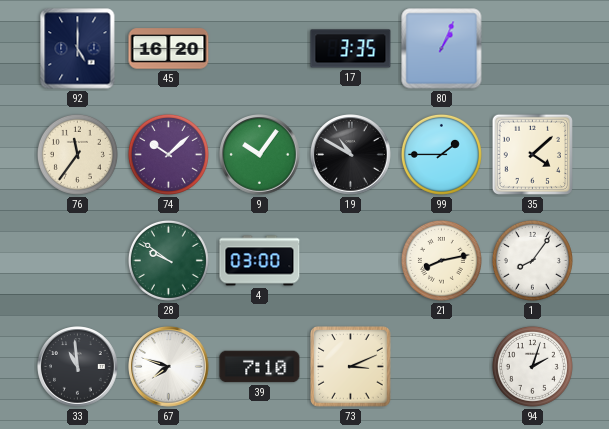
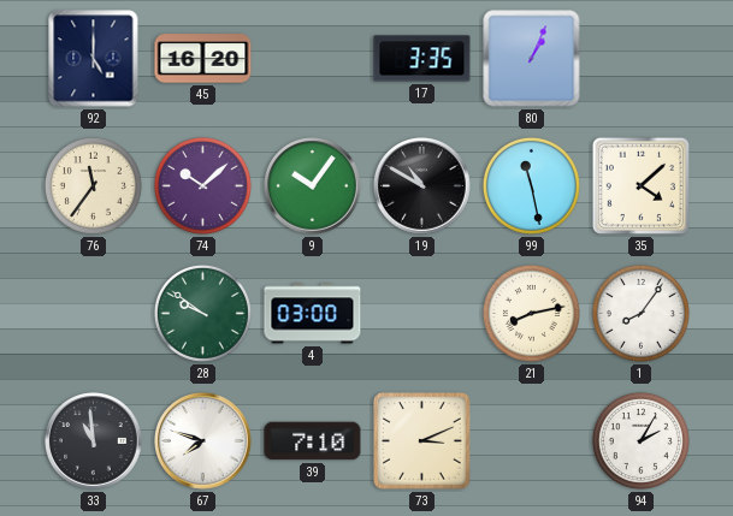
99: 1:45 -> 11:28 (531, 185)
94: 2:03 -> 2:05 (640, 440)
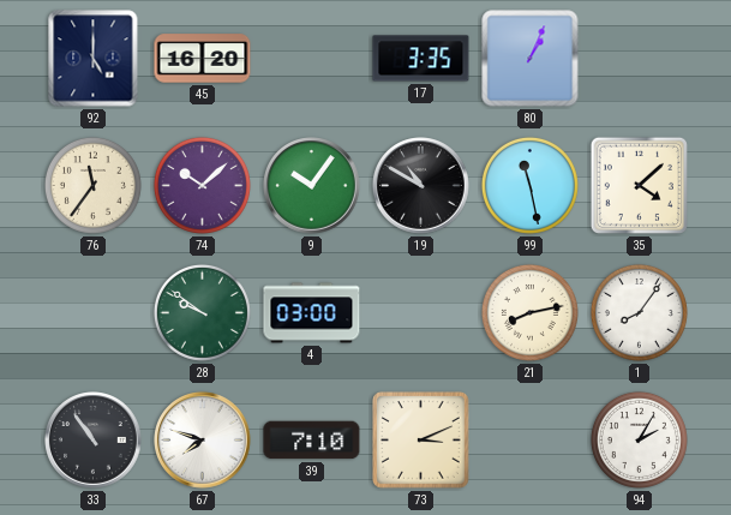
33: 10:59 -> 10:54 (94, 441)
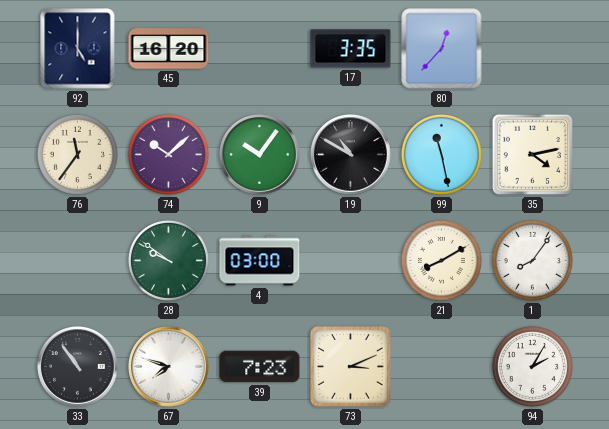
80: 1:04 -> 12:37 (442, 49)
35: 4:08 -> 4:13 (532, 154)
21: 8:13 -> 8:10 (441, 260)
39: 7:10 -> 7:23 (260, 367)
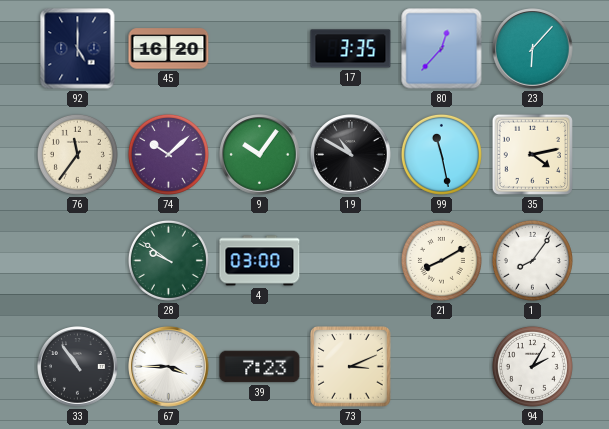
23: none -> 6:07 (533, 49)
67: 7:48 -> 3:45 (169, 367)
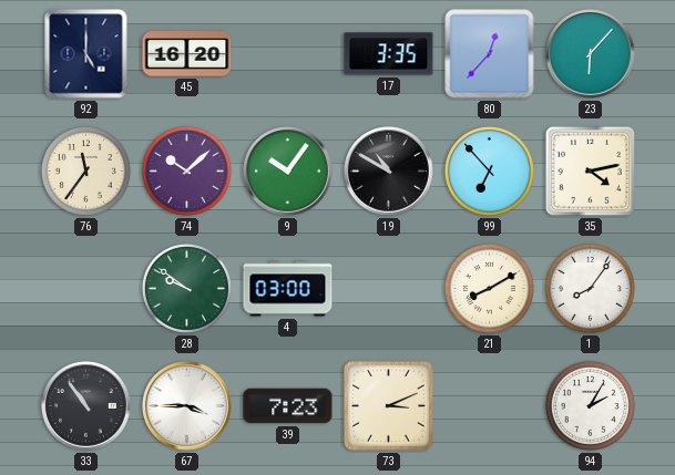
99: 11:28 -> 6:53 (489, 171)
